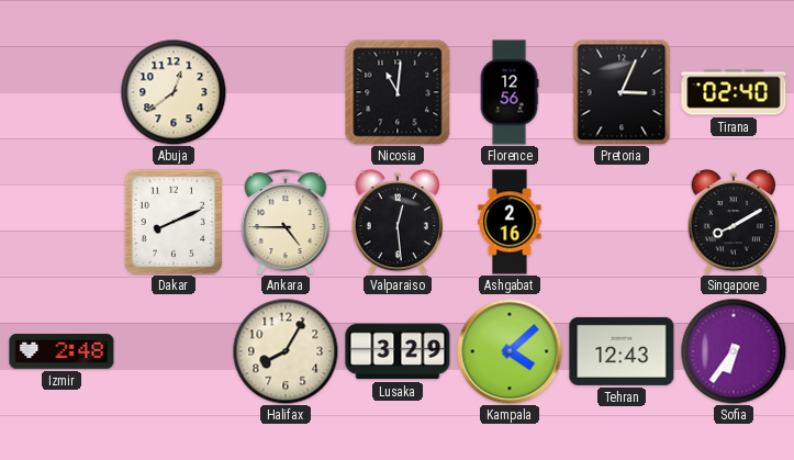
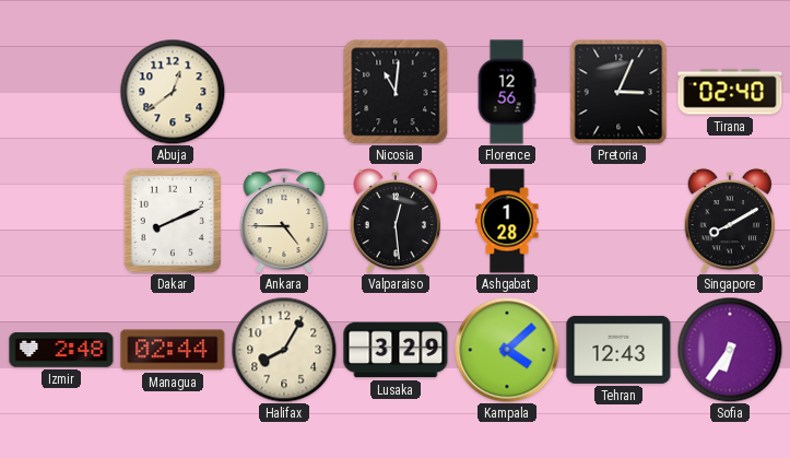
Ashgabat: 2:16 -> 1:28 (507, 221)
Managua: none -> 02:44 (173, 350)
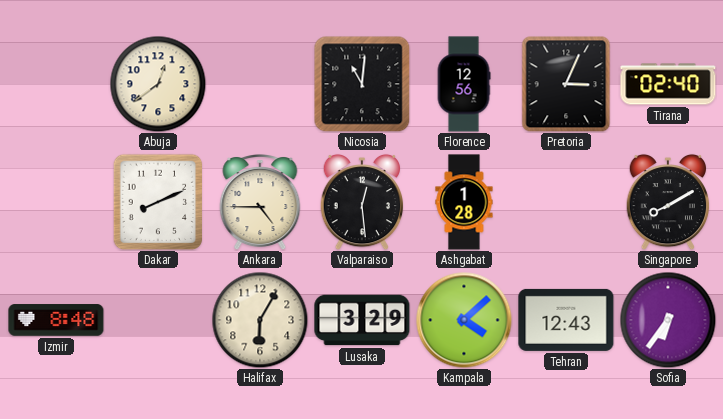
Izmir: 2:48 -> 8:48 (56, 320)
Managua: 02:44 -> none (173, 350)
Halifax: 8:05 -> 6:05 (260, 320)
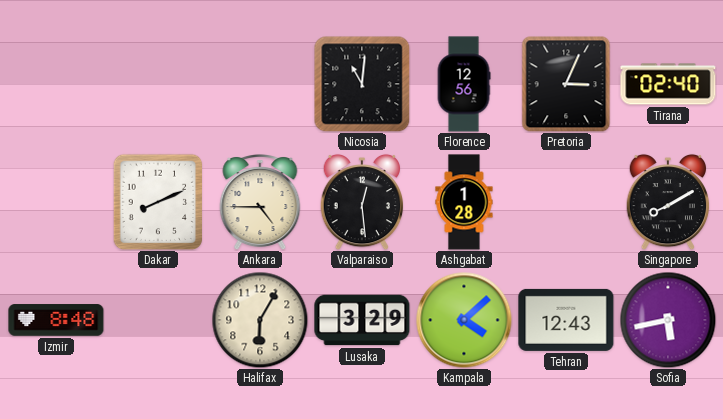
Abuja: 12:39 -> none (158, 84)
Sofia: 6:36 -> 5:43 (668, 320)
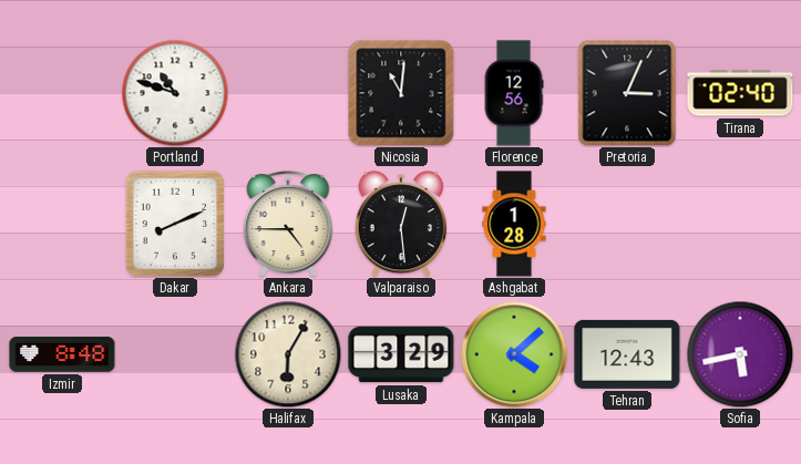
Portland: none -> 10:48 (175, 93)
Singapore: 8:10 -> none (668, 202)
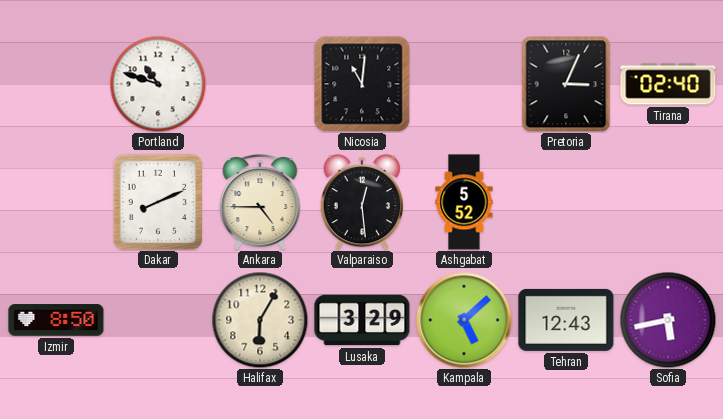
Florence: 12:56 -> none (514, 93)
Ashgabat: 1:28 -> 5:52 (464, 202)
Izmir: 8:48 -> 8:50 (56, 320)
Kampala: 4:08 -> 5:08 (464, 320)
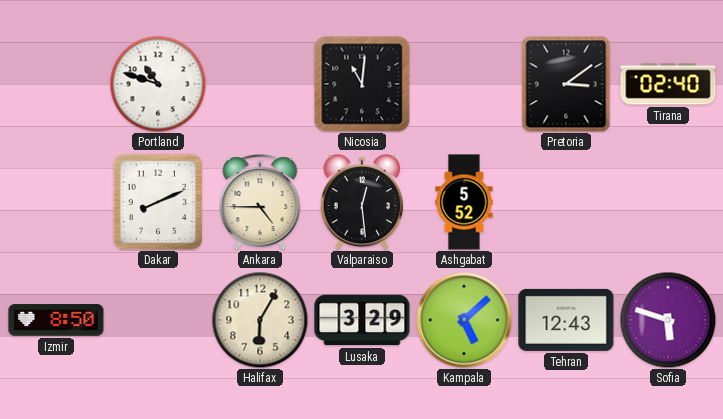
Pretoria: 3:04 -> 3:09 (566, 84)
Sofia: 5:43 -> 5:48 (668, 320)
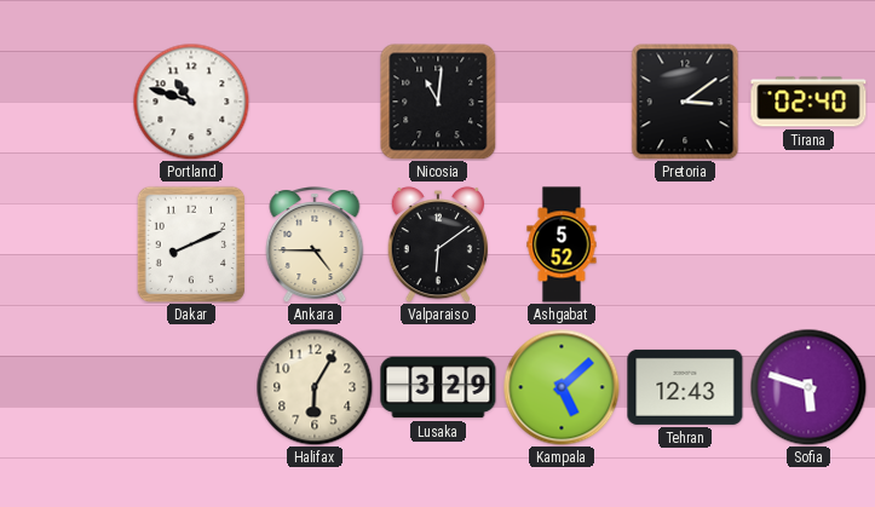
Valparaiso: 12:29 -> 6:09 (438, 244)
Izmir: 8:50 -> none (56, 320)
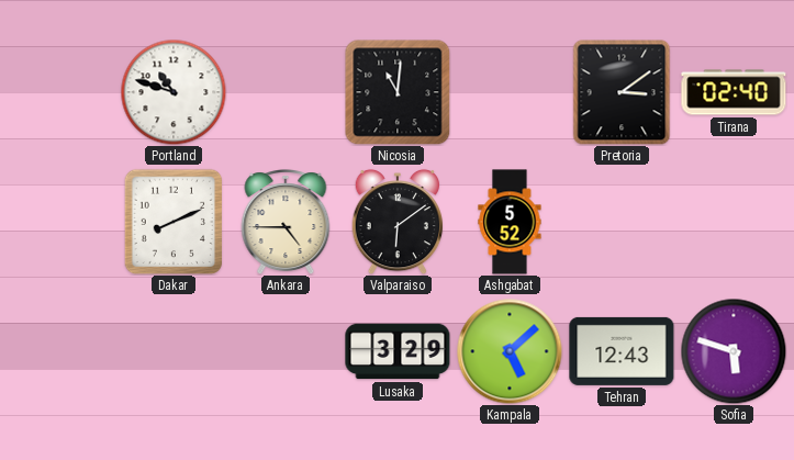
Halifax: 6:05 -> none (315, 387)
